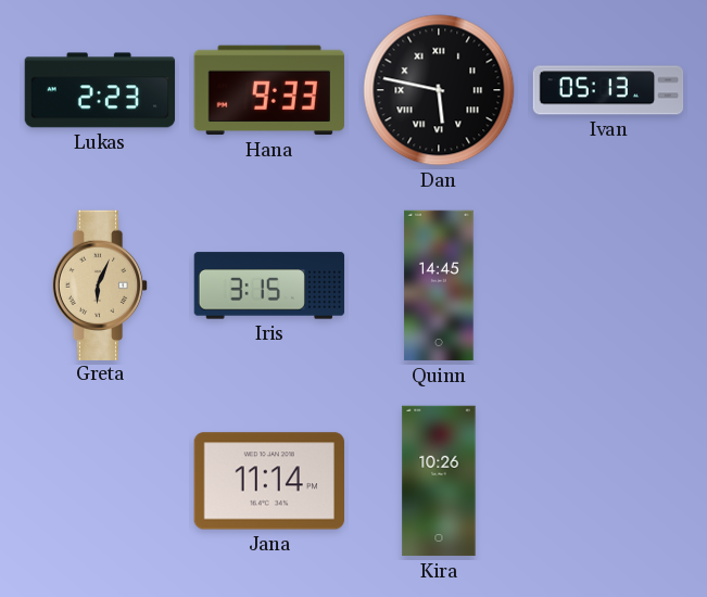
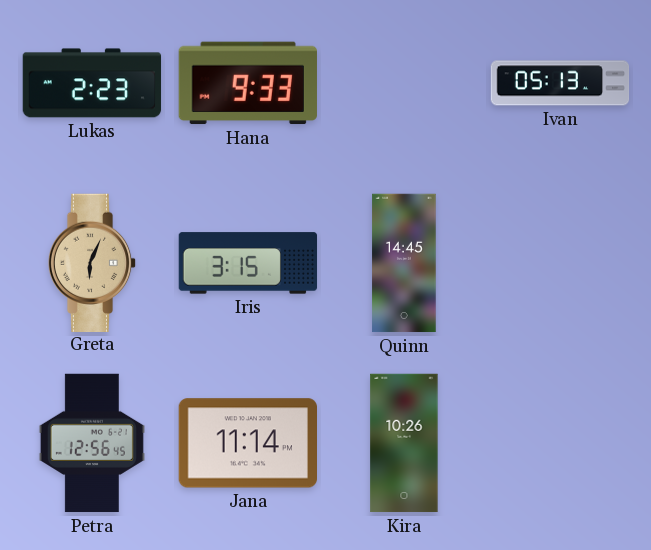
Dan: 5:47 -> none (439, 90)
Petra: none -> 12:56 (92, 443)
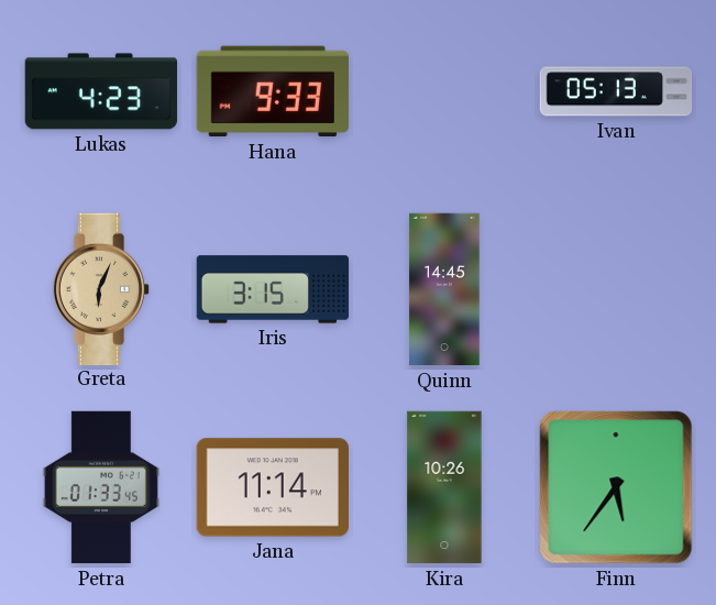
Lukas: 2:23 -> 4:23 (101, 91)
Petra: 12:56 -> 01:33 (101, 487)
Finn: none -> 5:36 (616, 487)
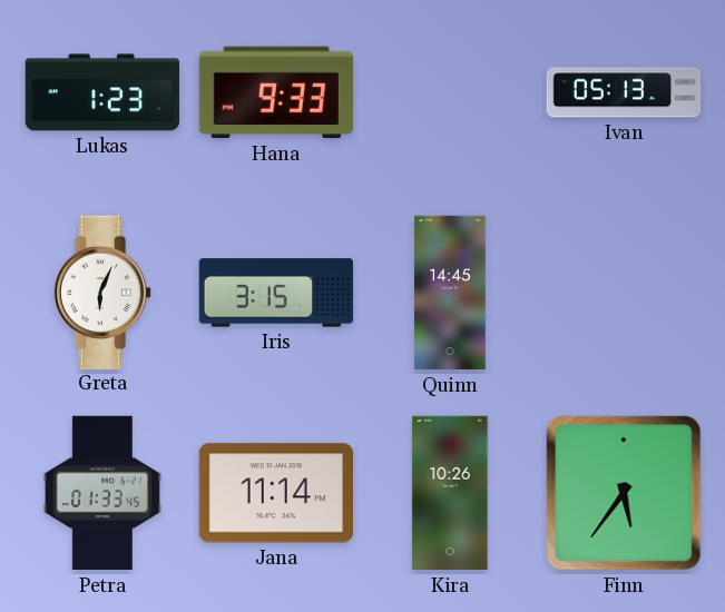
Lukas: 4:23 -> 1:23 (102, 92)
Greta dial: champagne -> white (102, 292)
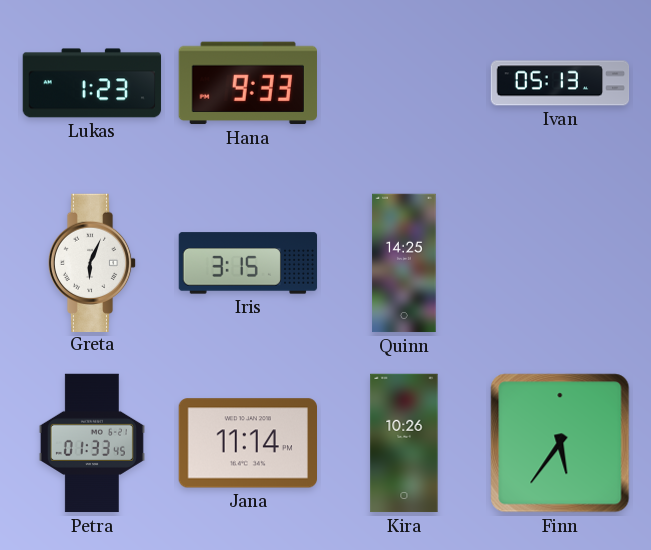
Quinn: 14:45 -> 14:25 (404, 263)
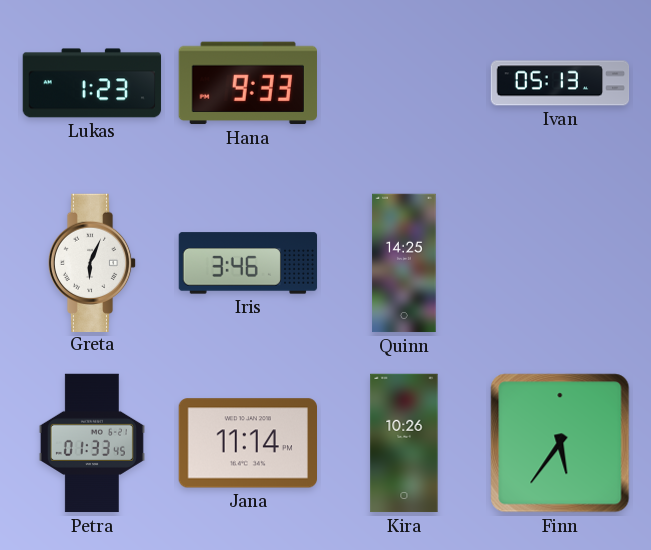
Iris: 3:15 -> 3:46 (248, 263)
